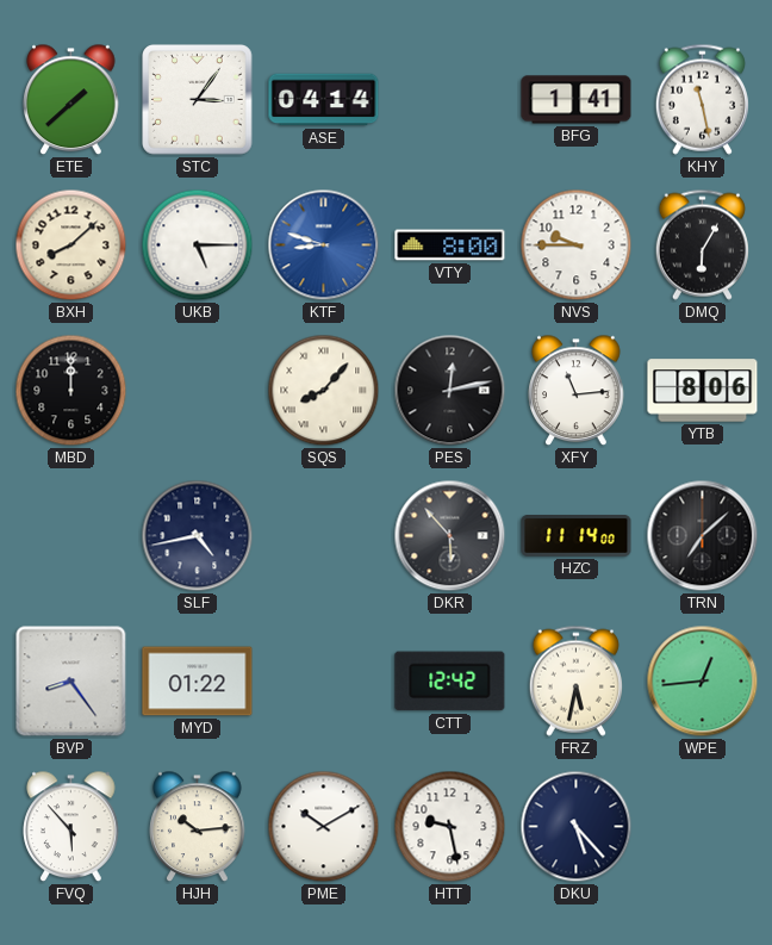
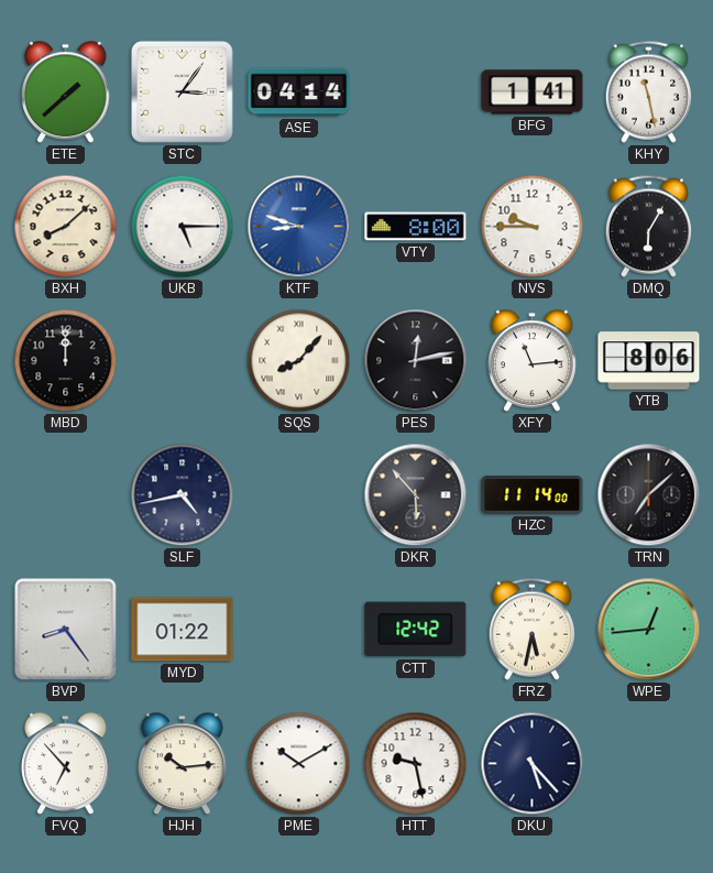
FVQ: 5:53 -> 6:53 (66, 764)
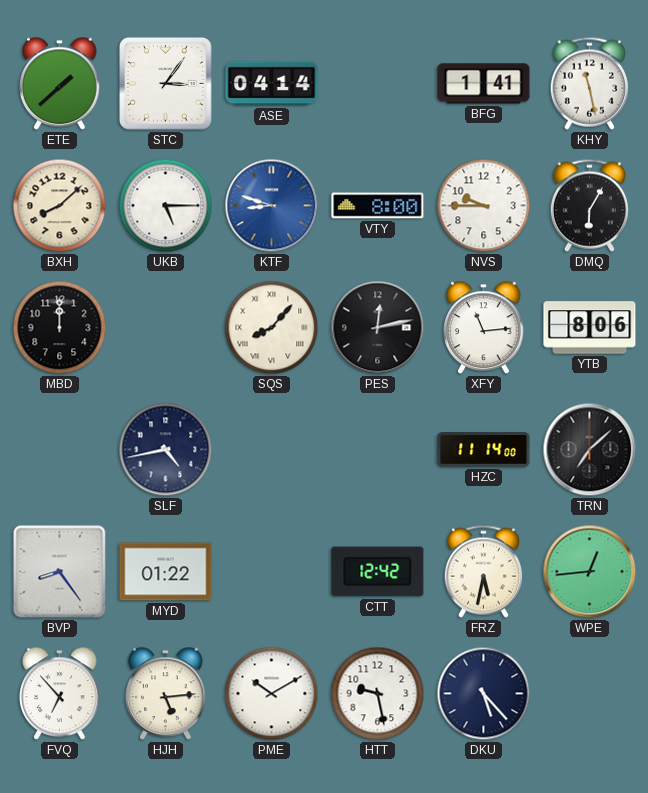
DKR: 5:53 -> none (416, 495)
HJH: 10:14 -> 5:14 (166, 694)
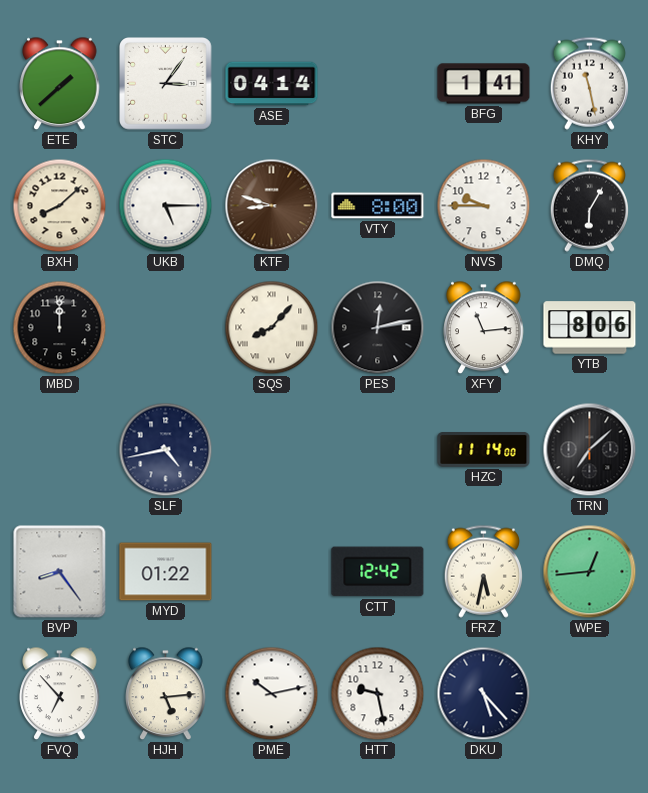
KTF dial: blue -> brown (272, 206)
PME: 10:10 -> 10:13 (272, 694)
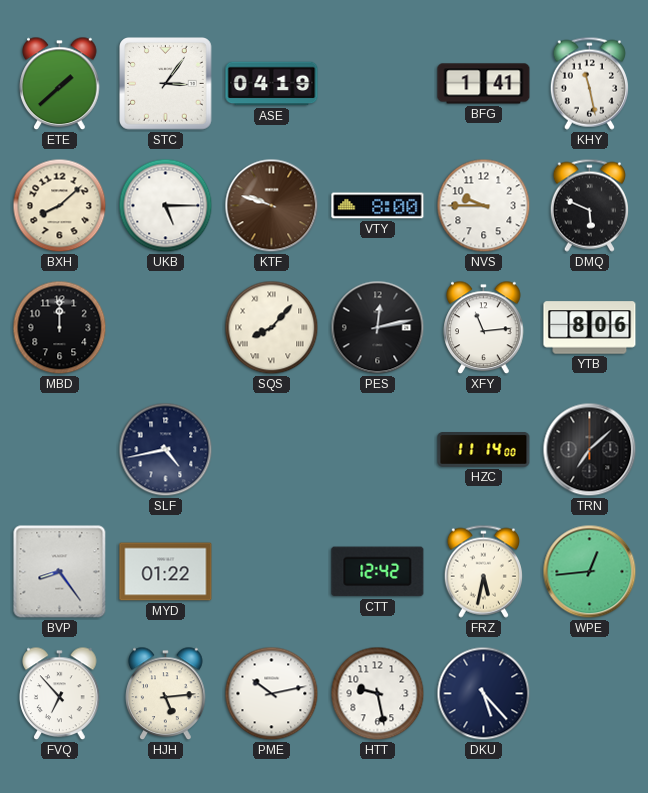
ASE: 04:14 -> 04:19 (272, 84)
KTF: 8:48 -> 9:48 (272, 206)
DMQ: 6:05 -> 5:49 (589, 205)
